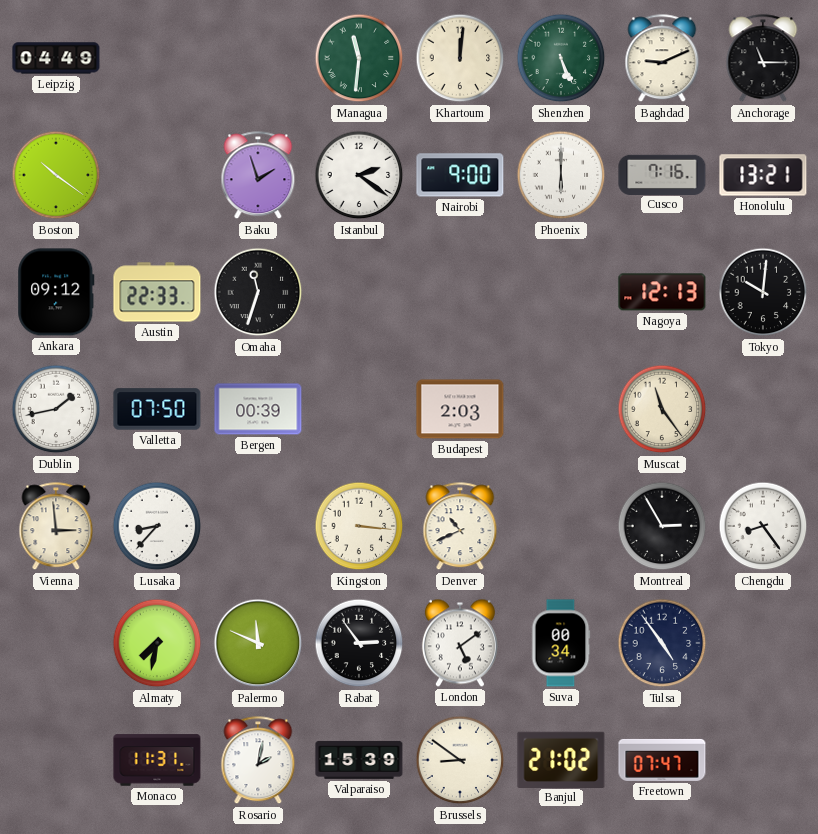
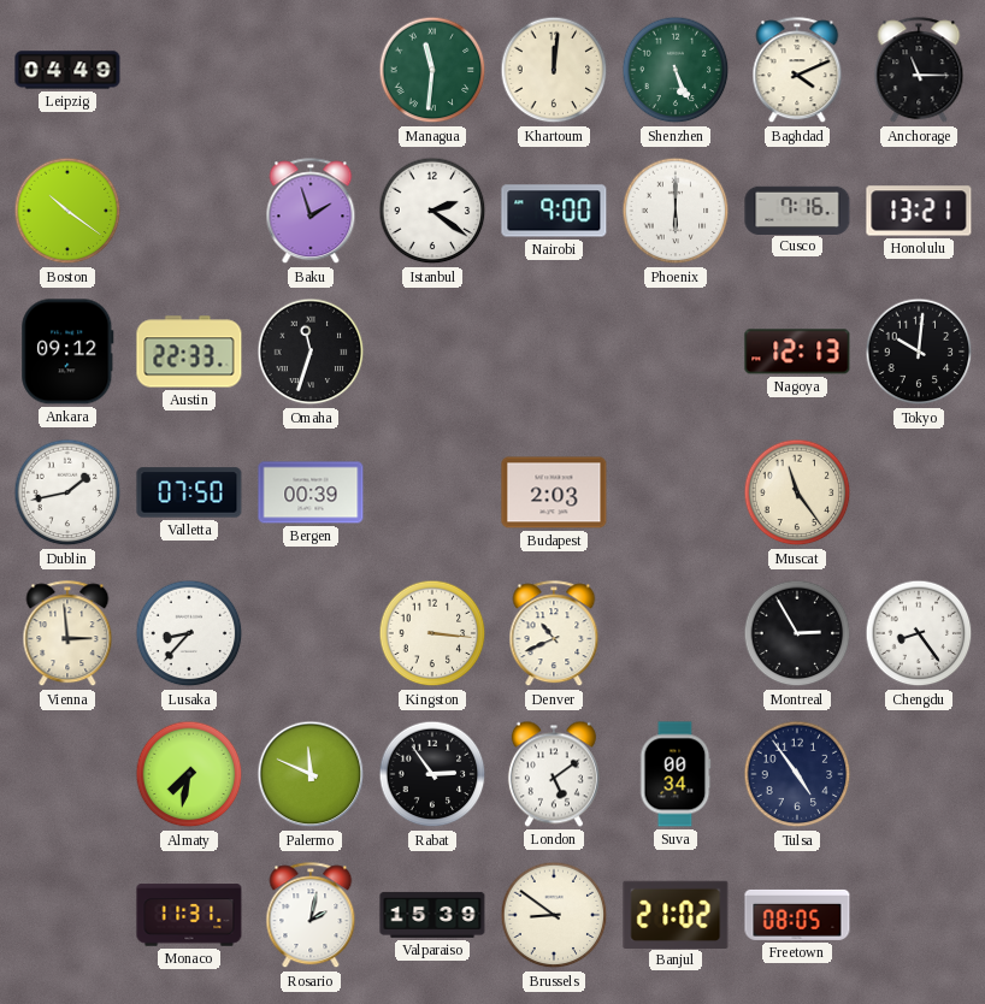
Baghdad: 9:11 -> 4:11 (797, 71)
Freetown: 07:47 -> 08:05 (797, 915)
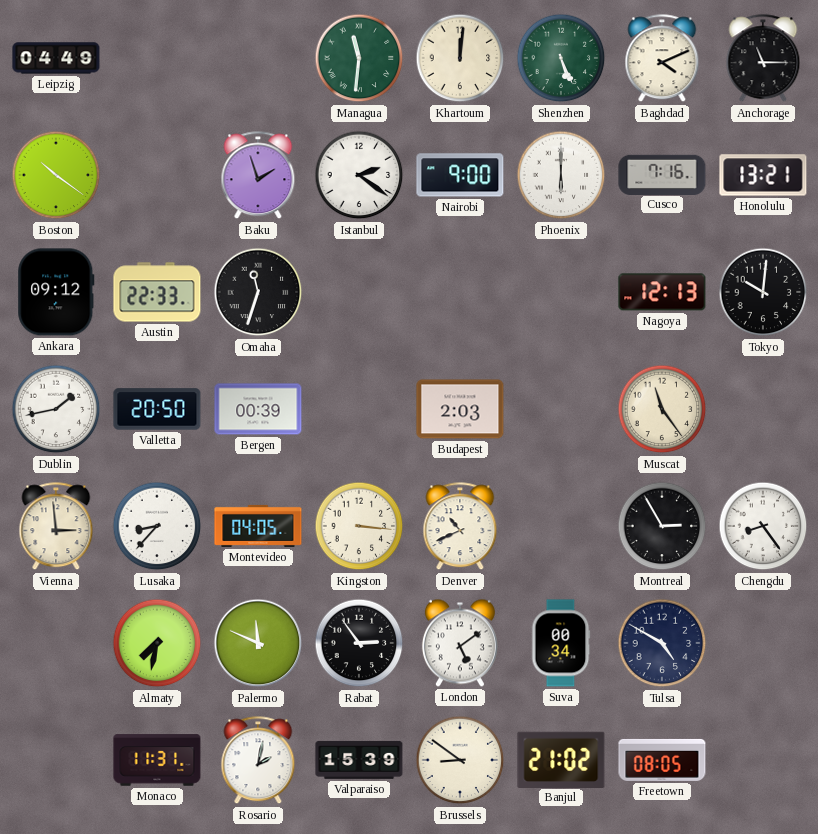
Valletta: 07:50 -> 20:50 (157, 409)
Montevideo: none -> 04:05 (258, 526)
Tulsa: 4:54 -> 4:50 (662, 643)
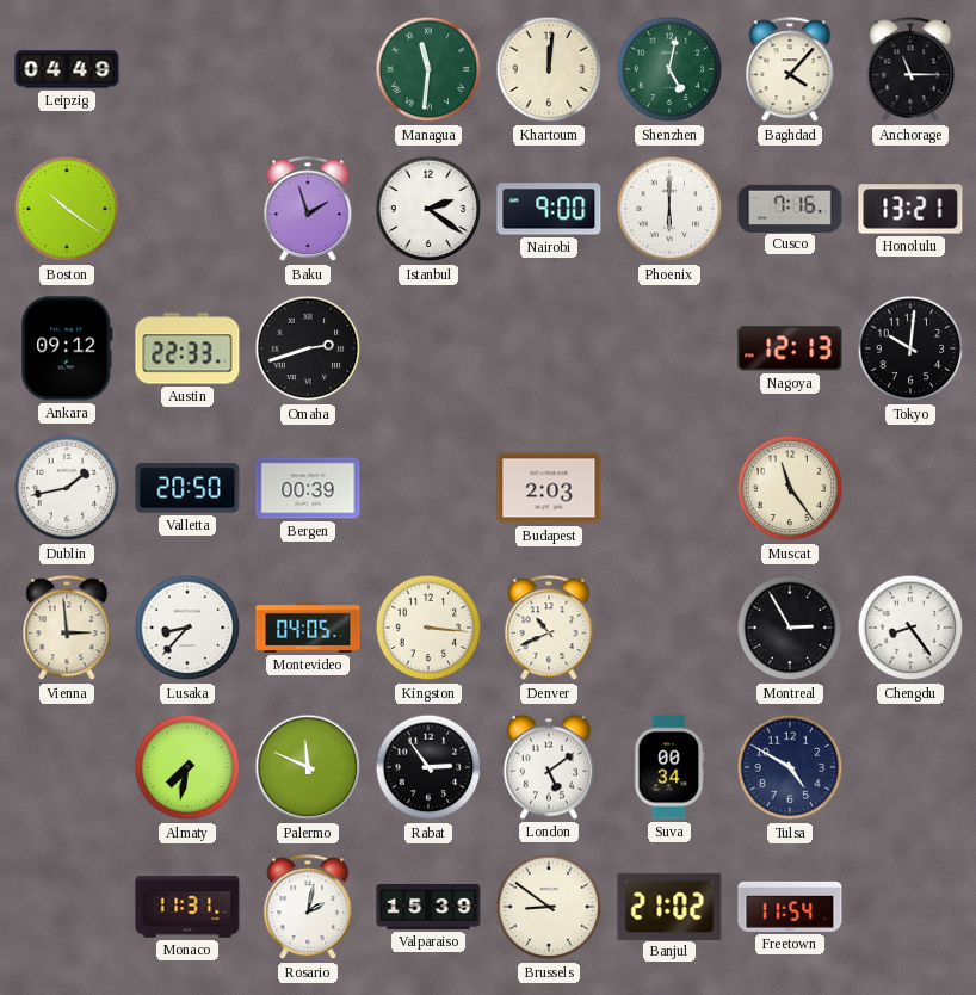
Shenzhen: 5:26 -> 5:02 (669, 69)
Baghdad: 4:11 -> 4:07 (790, 70)
Omaha: 11:33 -> 2:42 (308, 348)
Freetown: 08:05 -> 11:54 (790, 907)
